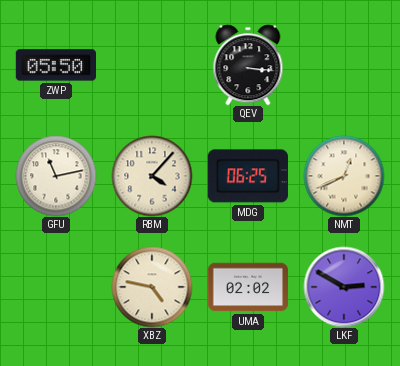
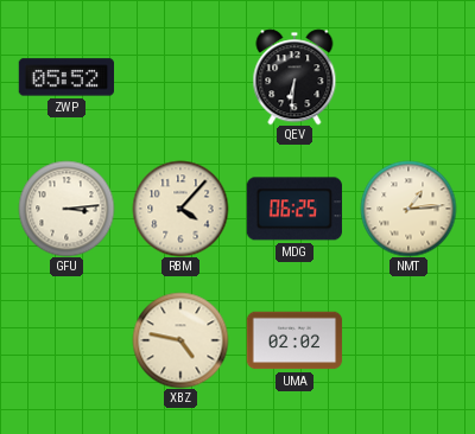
ZWP: 05:50 -> 05:52 (65, 77)
QEV: 3:16 -> 6:31 (294, 77)
GFU: 11:13 -> 3:14 (66, 209)
NMT: 12:41 -> 1:14 (408, 209)
LKF: 2:50 -> none (344, 287)
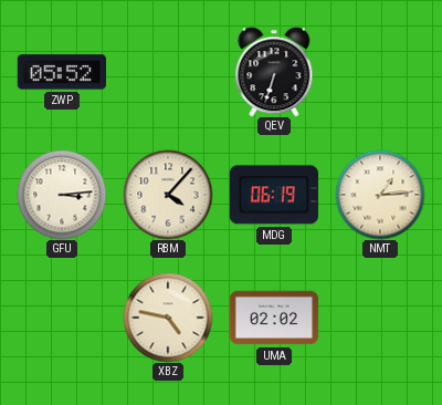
QEV: 6:31 -> 6:33 (274, 72)
MDG: 06:25 -> 06:19 (273, 195)
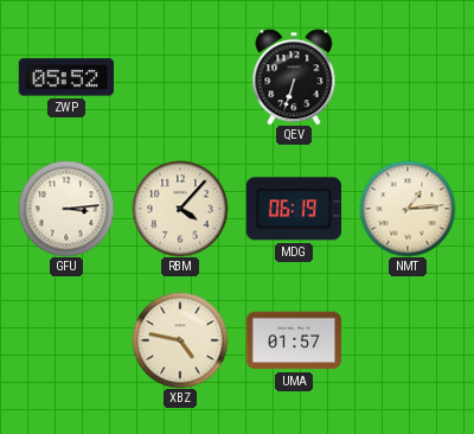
UMA: 02:02 -> 01:57 (294, 340)
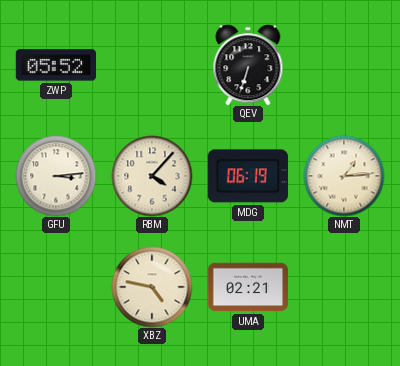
UMA: 01:57 -> 02:21 (248, 287)
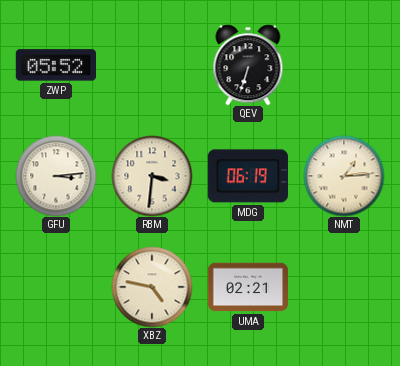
RBM: 4:07 -> 3:31 (152, 176)
